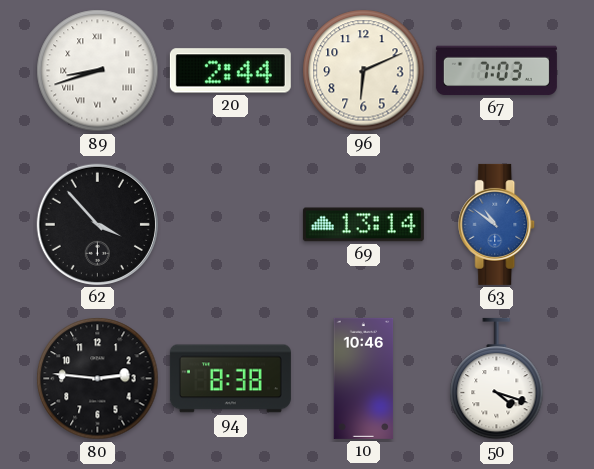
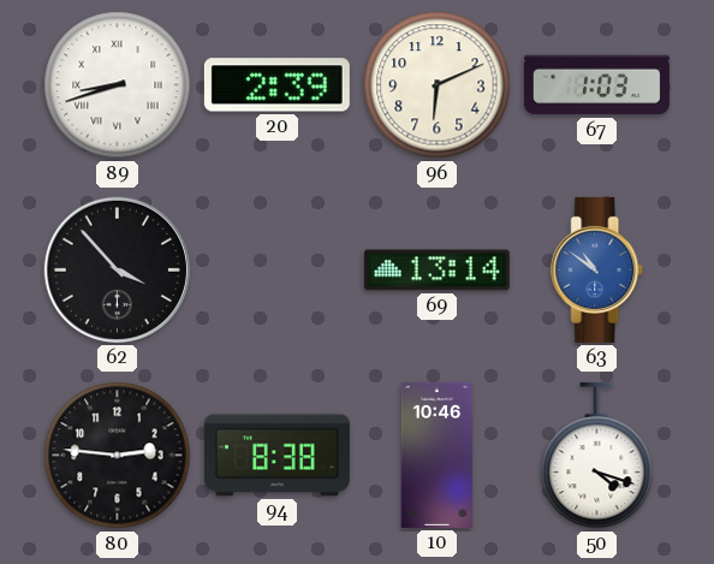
20: 2:44 -> 2:39 (276, 85)
67: 7:03 -> 1:03 (596, 85)
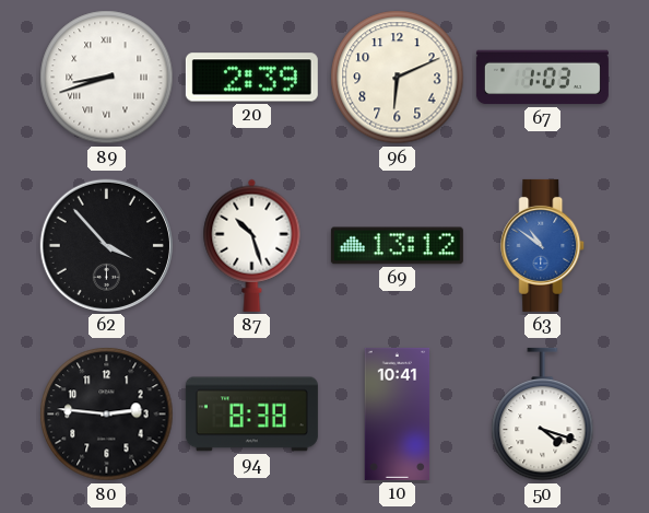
87: none -> 10:27 (252, 245)
69: 13:14 -> 13:12 (397, 246)
10: 10:46 -> 10:41 (398, 413)
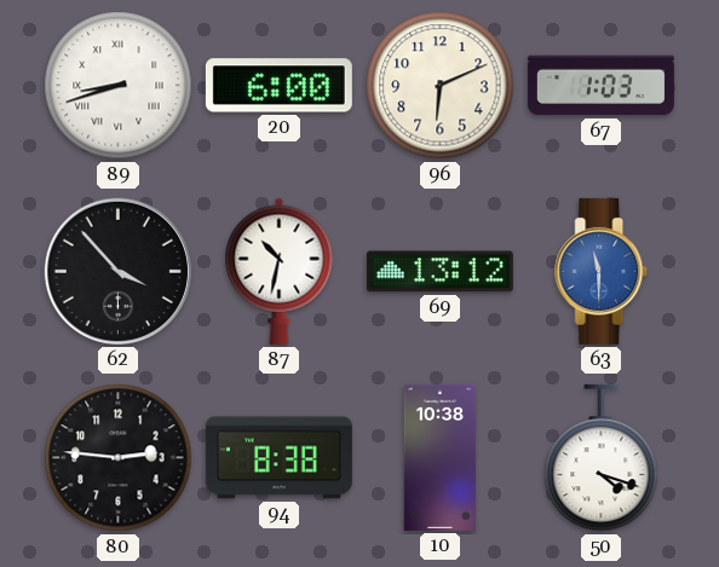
20: 2:39 -> 6:00 (278, 86)
87: 10:27 -> 10:32 (280, 271)
63: 10:51 -> 11:30 (602, 271)
10: 10:41 -> 10:38 (441, 457)
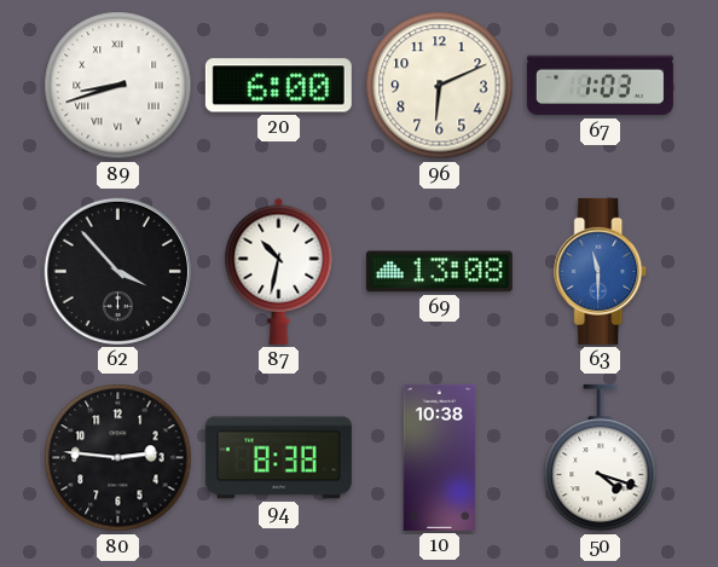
69: 13:12 -> 13:08 (439, 272)
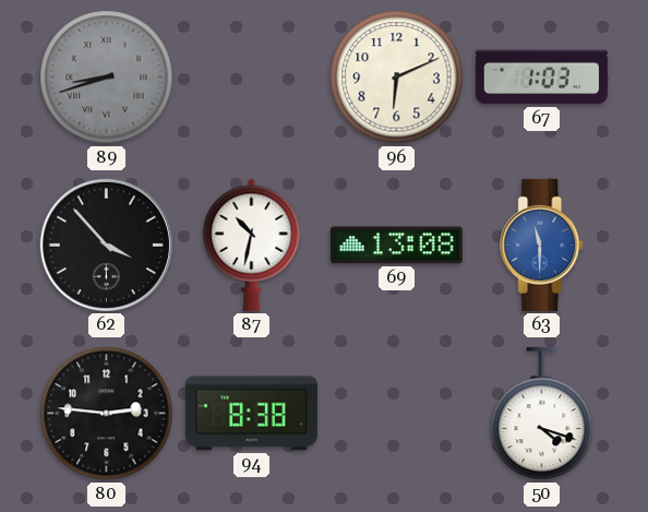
89 dial: white -> grey (107, 78)
20: 6:00 -> none (278, 86)
10: 10:38 -> none (440, 457)
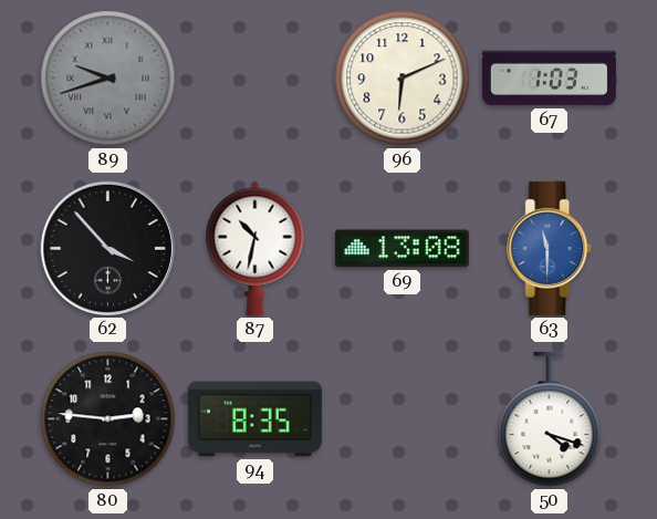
89: 8:42 -> 9:42 (108, 79)
94: 8:38 -> 8:35 (254, 419)
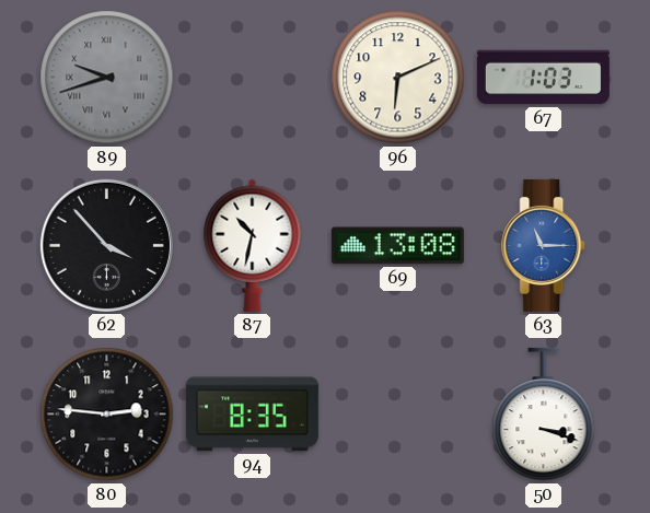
63: 11:30 -> 11:15 (544, 245)
50: 4:18 -> 3:18 (544, 415)
